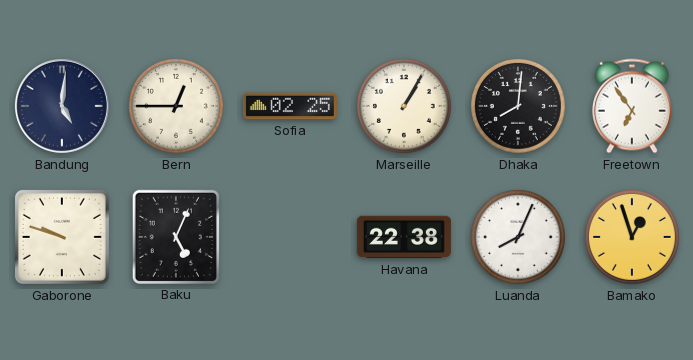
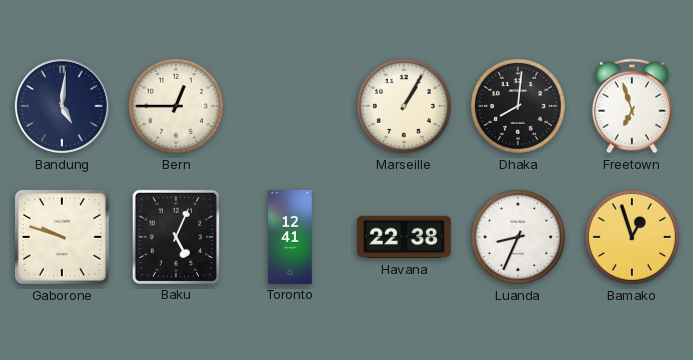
Sofia: 02:25 -> none (290, 106)
Freetown: 6:54 -> 6:57 (633, 106)
Toronto: none -> 12:41 (290, 237)
Luanda: 8:04 -> 8:34 (519, 238)
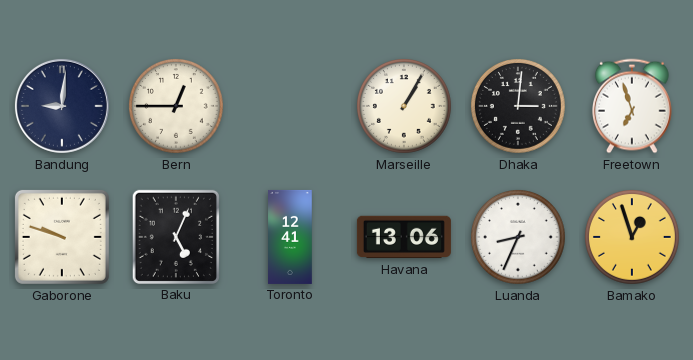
Bandung: 5:01 -> 9:01 (62, 106)
Dhaka: 8:01 -> 3:01 (519, 107)
Havana: 22:38 -> 13:06 (404, 237)
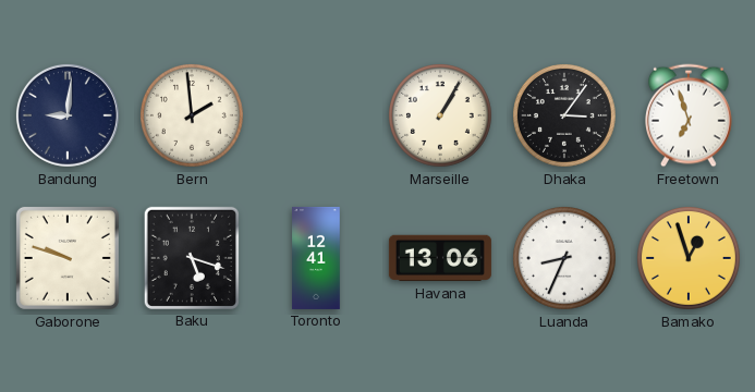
Bern: 12:45 -> 1:59 (193, 117)
Dhaka: 3:01 -> 3:06 (565, 117)
Baku: 5:04 -> 5:18 (192, 258)
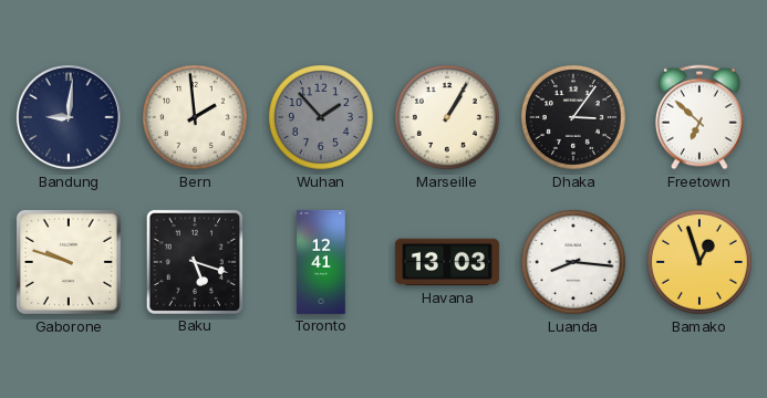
Wuhan: none -> 1:53 (322, 118)
Freetown: 6:57 -> 6:52 (701, 117)
Havana: 13:06 -> 13:03 (447, 262)
Luanda: 8:34 -> 8:16 (574, 263)
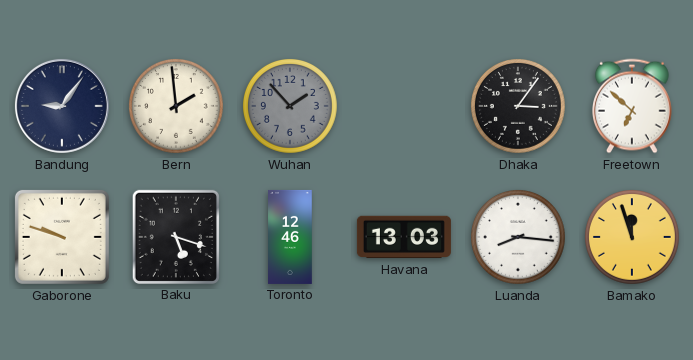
Bandung: 9:01 -> 9:06 (62, 106)
Marseille: 1:05 -> none (448, 118)
Toronto: 12:41 -> 12:46 (290, 237)
Bamako: 12:57 -> 11:57 (633, 238)
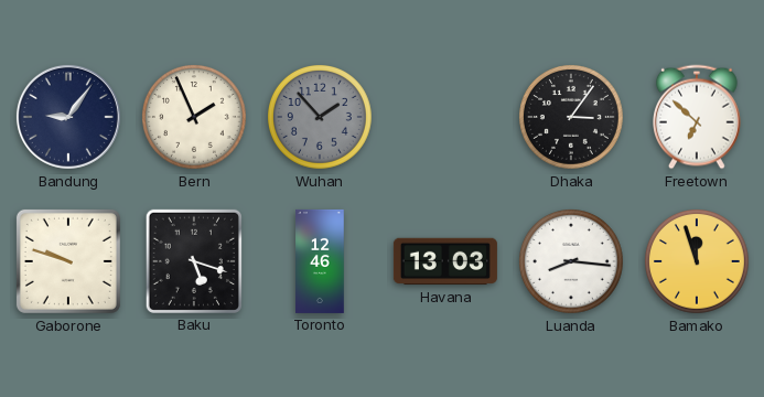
Bern: 1:59 -> 1:56 (195, 118)
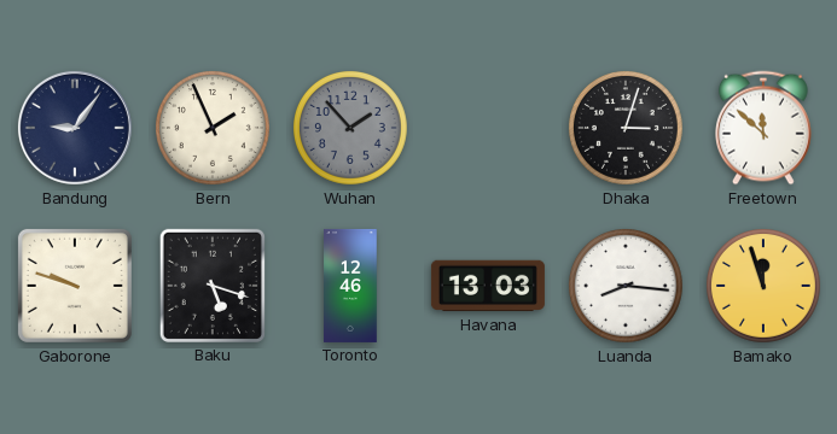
Dhaka: 3:06 -> 3:03 (627, 129)
Freetown: 6:52 -> 11:52 (765, 128)
